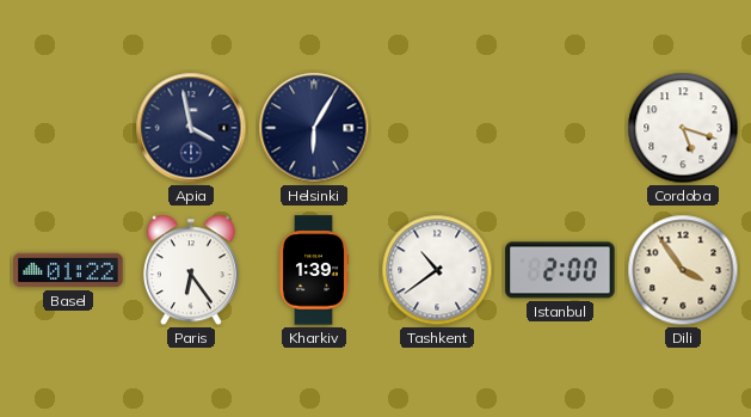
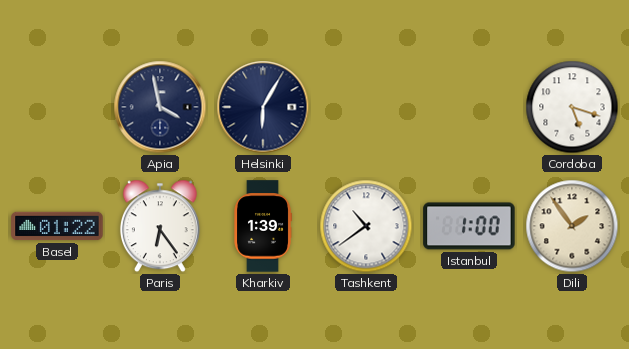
Istanbul: 2:00 -> 1:00 (469, 226)
Dili: 3:54 -> 1:54 (572, 226)
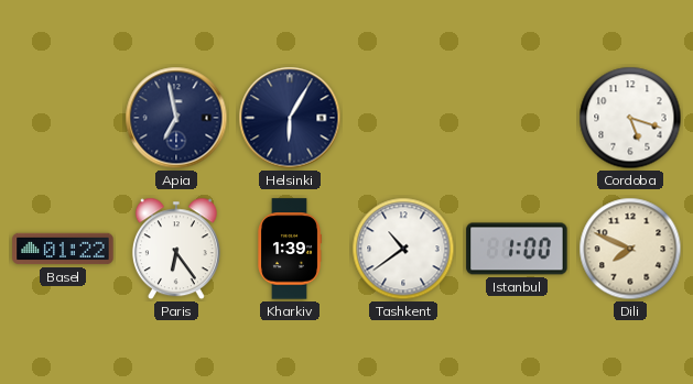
Apia: 3:58 -> 6:58 (176, 118)
Dili: 1:54 -> 7:49 (630, 249)
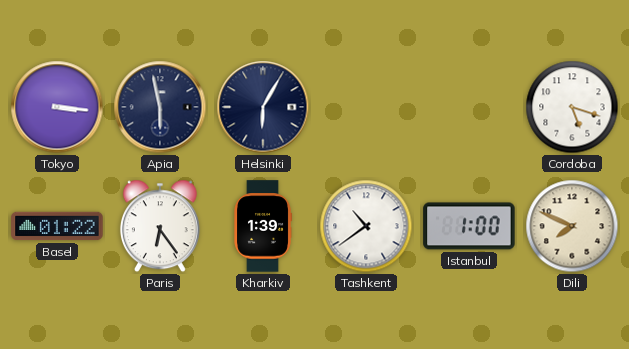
Tokyo: none -> 3:16 (57, 107)
Apia: 6:58 -> 5:58 (160, 107)
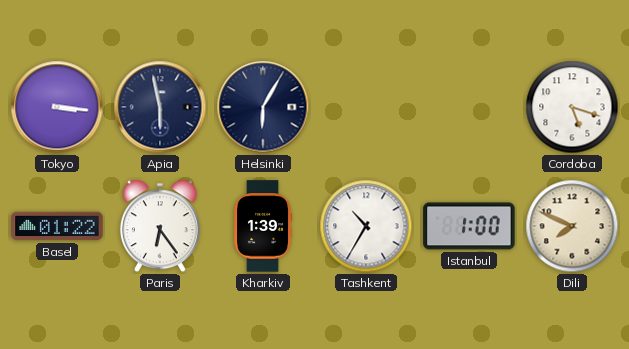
Tashkent: 10:39 -> 10:35 (366, 226)
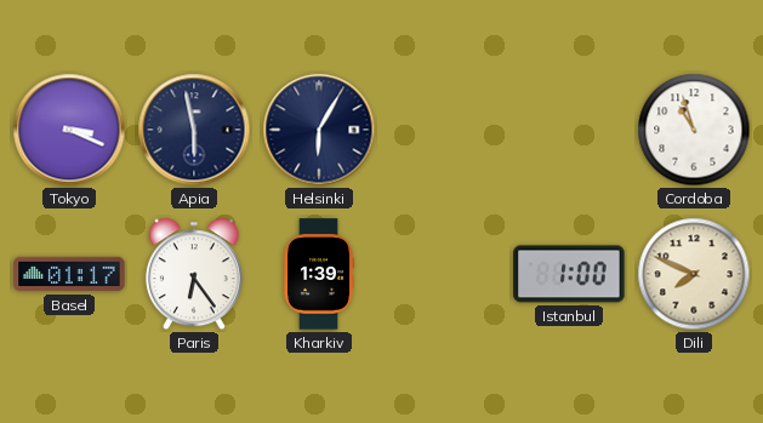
Tokyo: 3:16 -> 3:19 (69, 130)
Cordoba: 5:18 -> 10:57 (694, 130)
Basel: 01:22 -> 01:17 (69, 274)
Tashkent: 10:35 -> none (366, 226)
